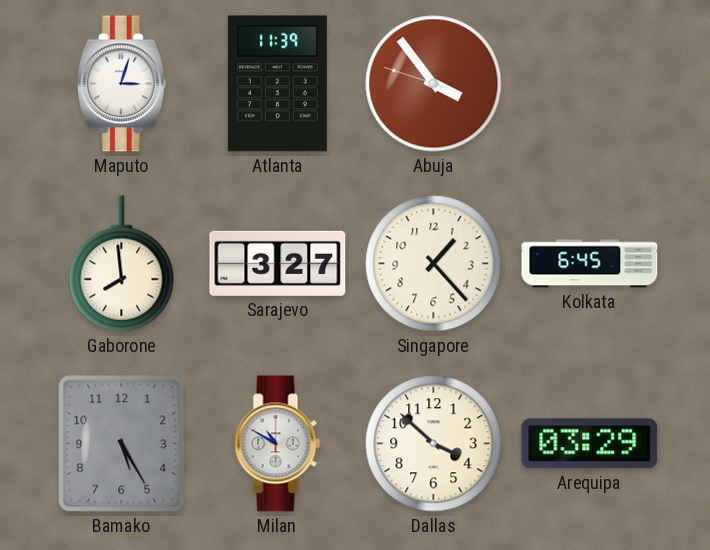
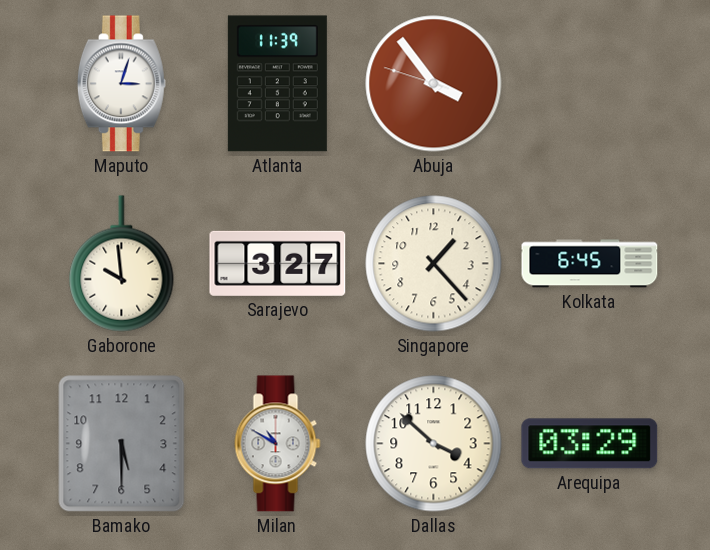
Gaborone: 7:59 -> 9:59 (122, 264)
Bamako: 5:25 -> 5:30 (122, 444)
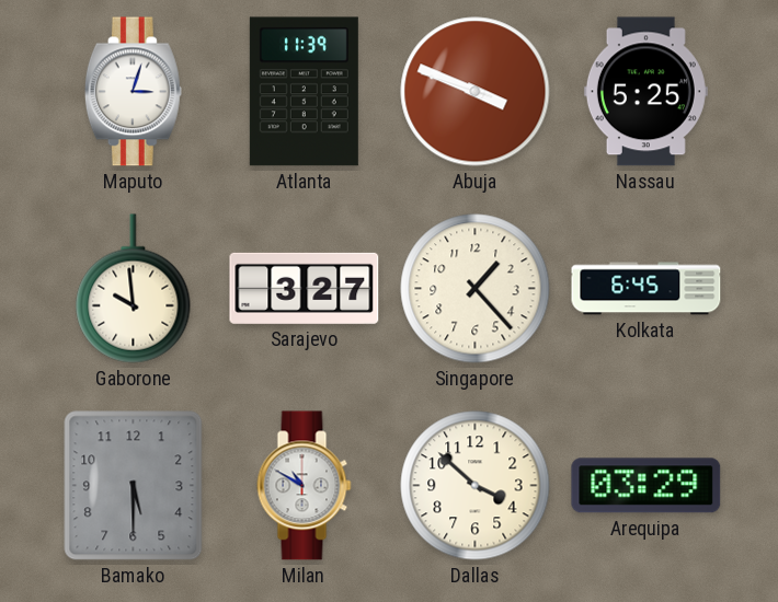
Abuja: 3:53 -> 3:48 (476, 92)
Nassau: none -> 5:25 (645, 92)
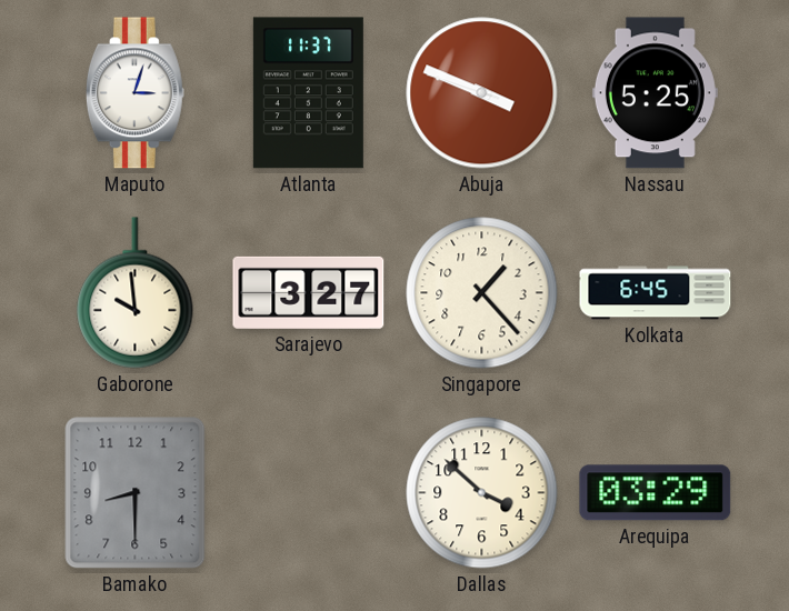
Atlanta: 11:39 -> 11:37 (308, 93)
Bamako: 5:30 -> 8:30 (136, 493)
Milan: 10:50 -> none (305, 486)
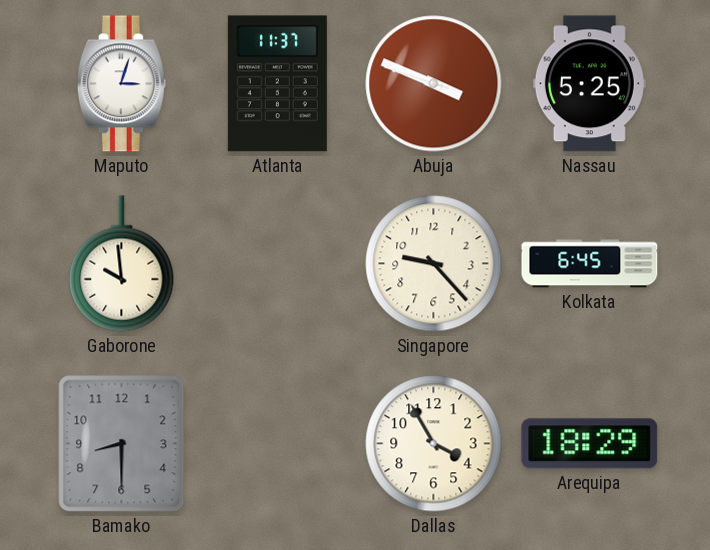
Sarajevo: 3:27 -> none (309, 292)
Singapore: 1:23 -> 9:23 (434, 264)
Dallas: 3:52 -> 3:55 (434, 444)
Arequipa: 03:29 -> 18:29 (590, 444)
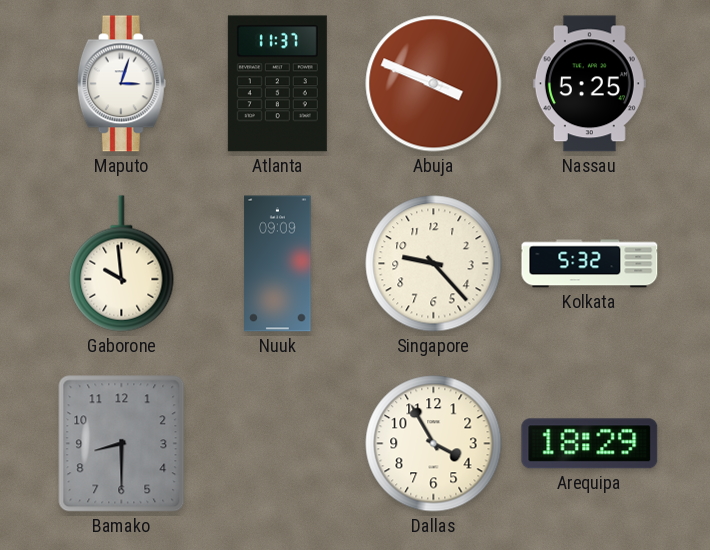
Nuuk: none -> 09:09 (278, 264)
Kolkata: 6:45 -> 5:32 (590, 264)
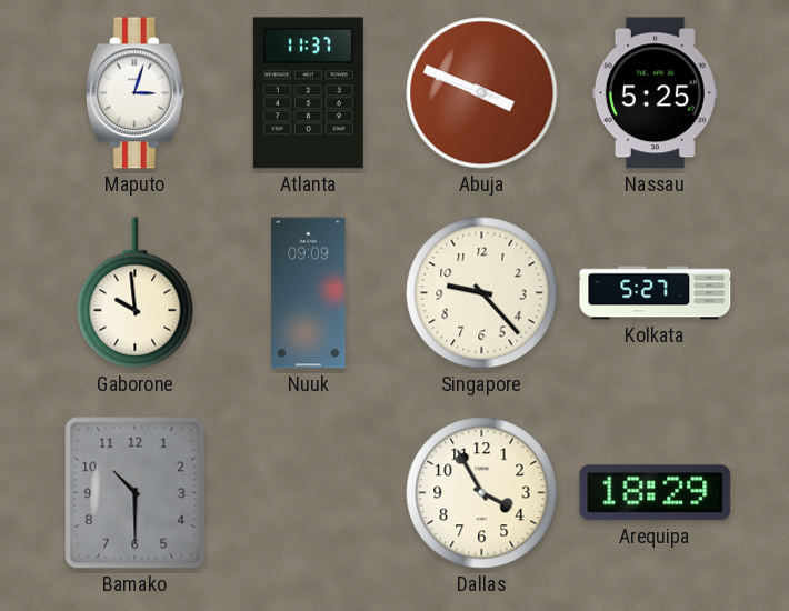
Kolkata: 5:32 -> 5:27 (656, 293)
Bamako: 8:30 -> 10:30 (136, 493)
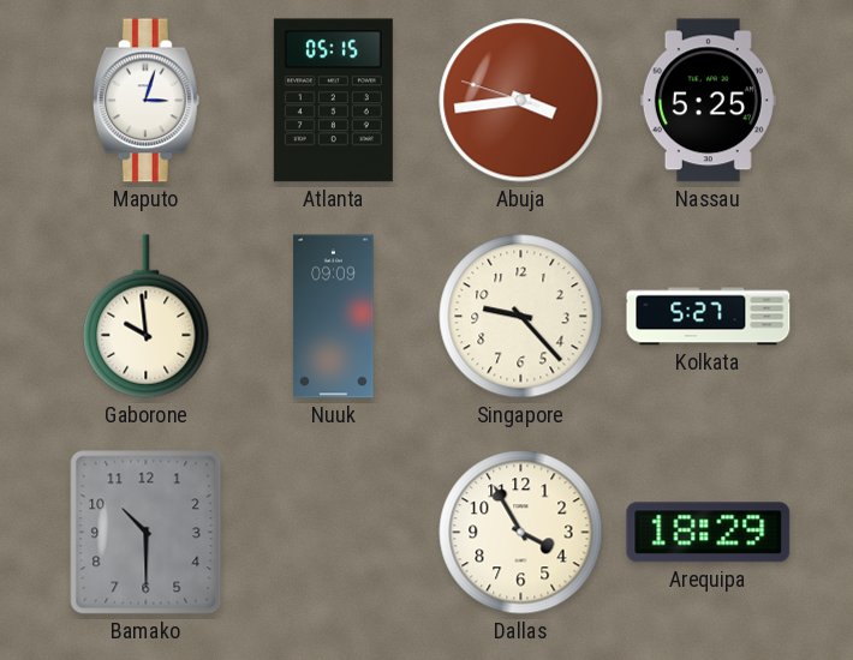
Atlanta: 11:37 -> 05:15 (333, 101)
Abuja: 3:48 -> 3:43 (521, 101)
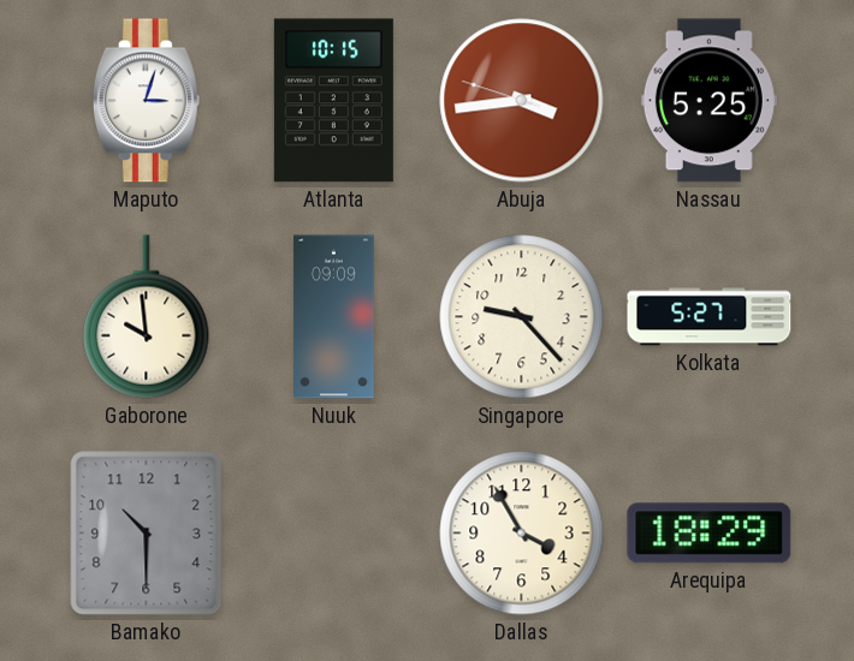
Atlanta: 05:15 -> 10:15 (333, 101)
